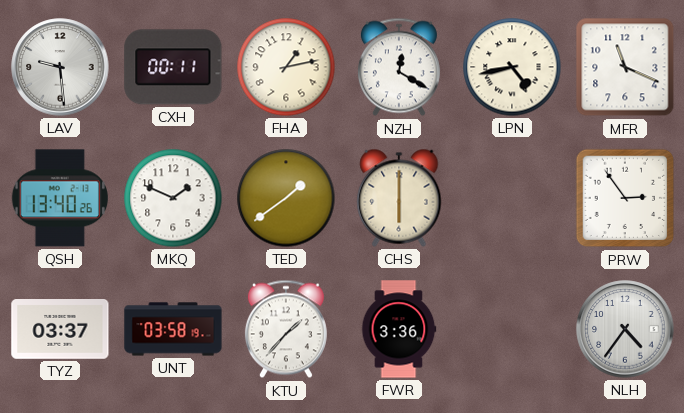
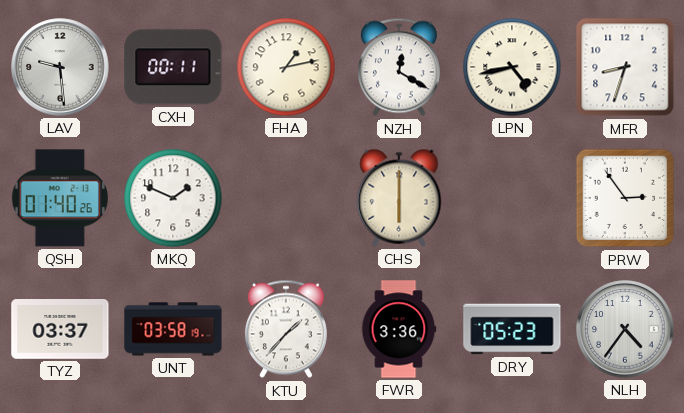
MFR: 11:19 -> 8:33 (625, 67)
QSH: 13:40 -> 01:40 (60, 198)
TED: 1:39 -> none (286, 198)
DRY: none -> 05:23 (512, 329)
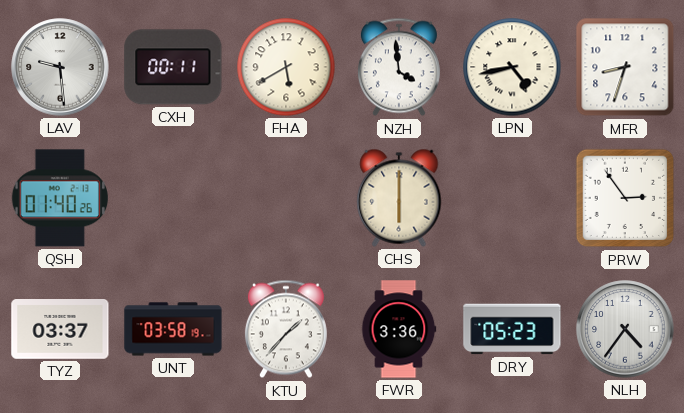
FHA: 1:13 -> 5:40 (286, 67)
NZH: 12:20 -> 3:59 (399, 67)
MKQ: 1:49 -> none (173, 198)
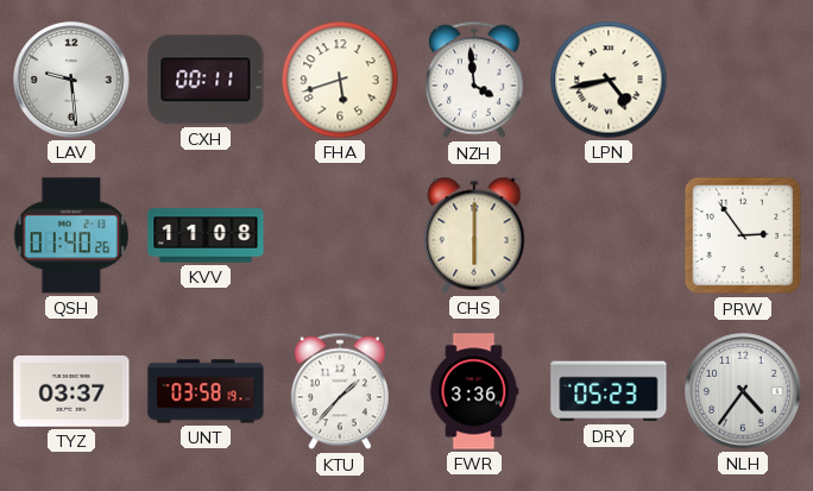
FHA: 5:40 -> 5:42 (340, 80)
MFR: 8:33 -> none (625, 67)
KVV: none -> 11:08 (206, 235)
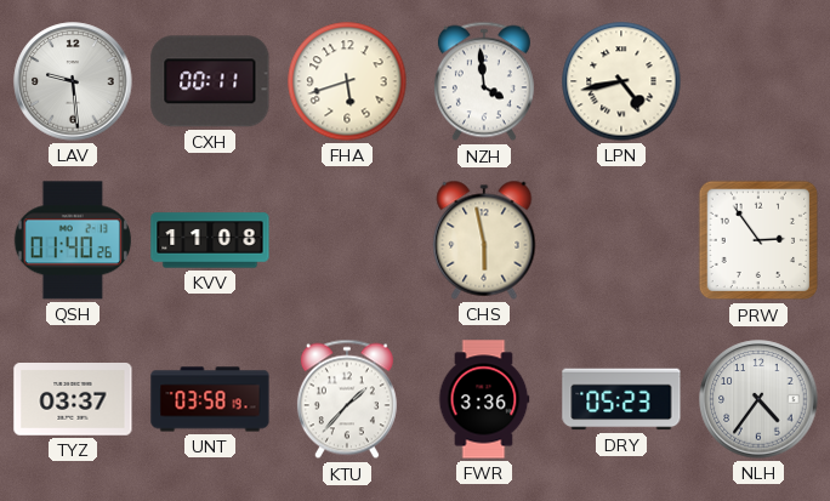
CHS: 6:00 -> 5:58 (484, 240)
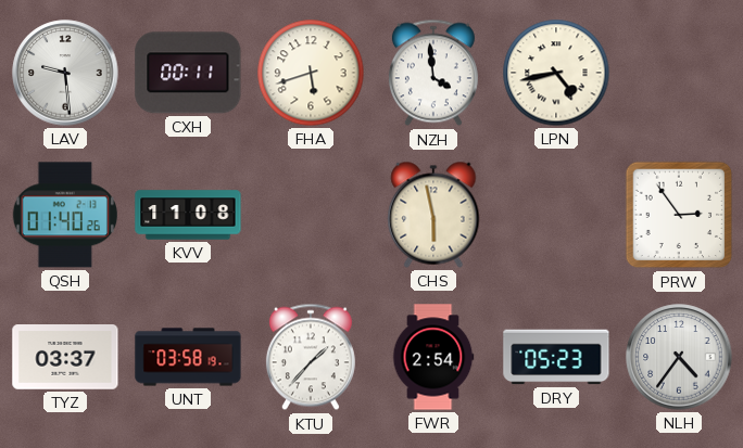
FWR: 3:36 -> 2:54 (433, 357)
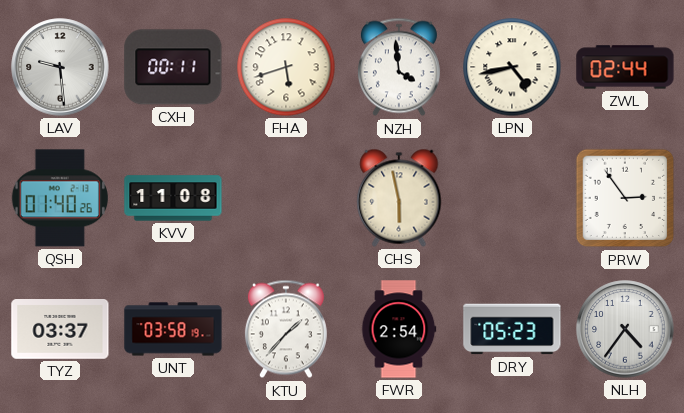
ZWL: none -> 02:44 (625, 67)
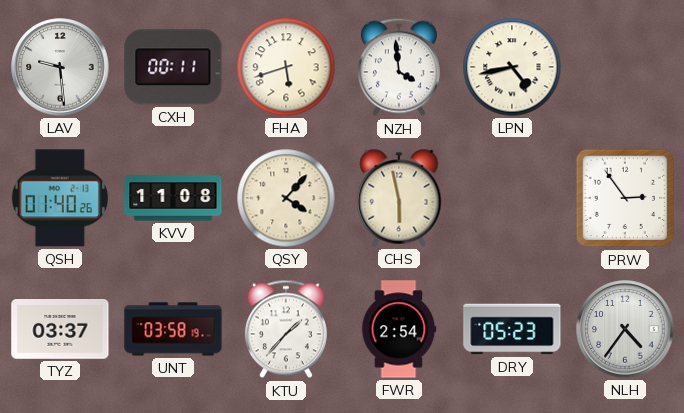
ZWL: 02:44 -> none (625, 67)
QSY: none -> 4:07 (286, 198)
